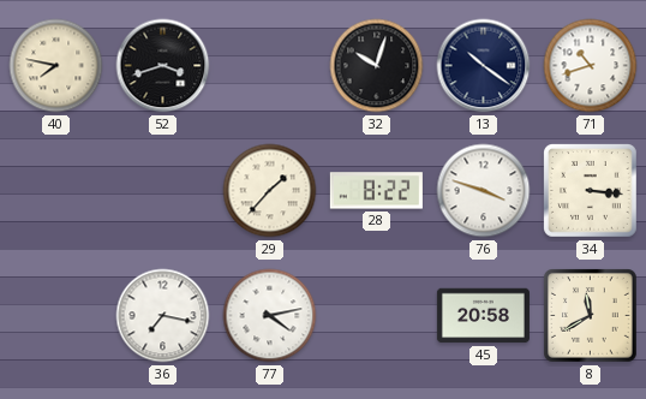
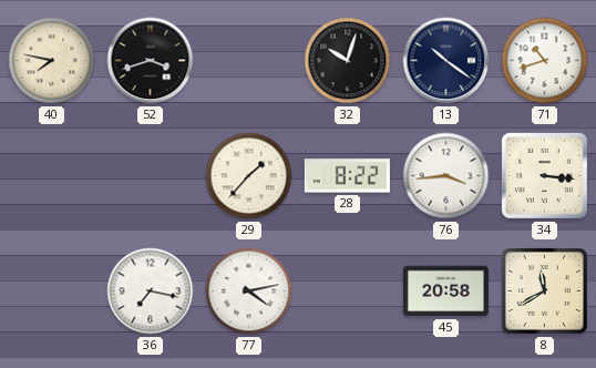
76: 3:48 -> 3:44 (446, 176)
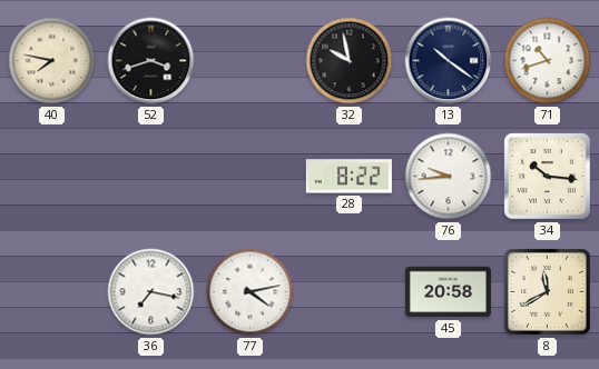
32: 10:03 -> 9:58 (350, 61)
29: 1:37 -> none (249, 176)
76: 3:44 -> 9:44 (449, 177)
34: 3:16 -> 10:16 (548, 177)
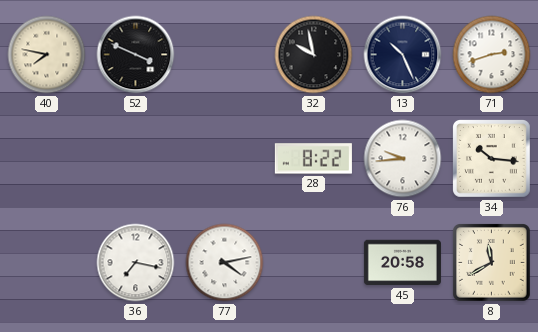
52: 3:42 -> 3:49 (136, 55)
13: 10:21 -> 10:26 (403, 55)
71: 10:42 -> 2:42 (492, 55)
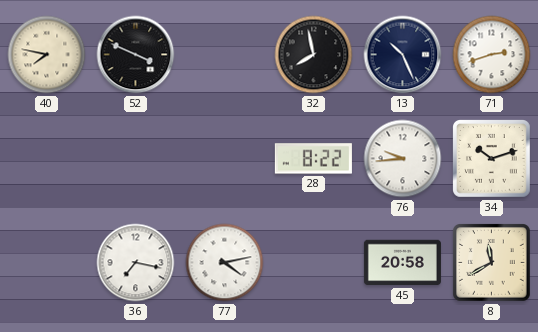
32: 9:58 -> 7:58 (314, 55)
34: 10:16 -> 10:12 (492, 159)
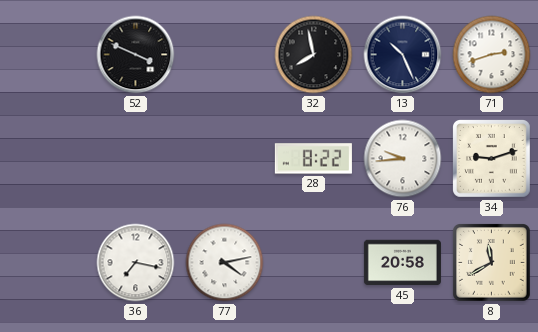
40: 7:47 -> none (47, 55)
34: 10:12 -> 9:12 (492, 159)
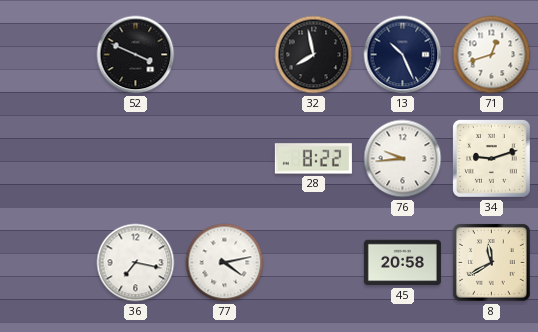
71: 2:42 -> 12:42 (492, 55)
